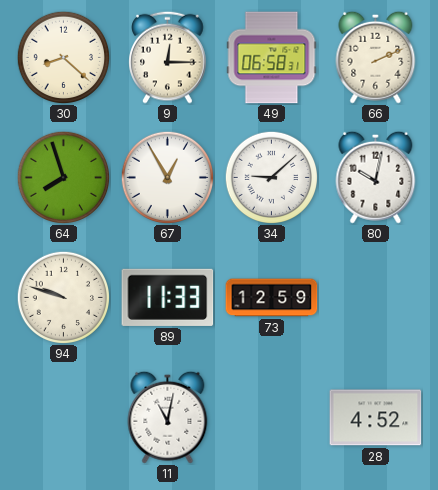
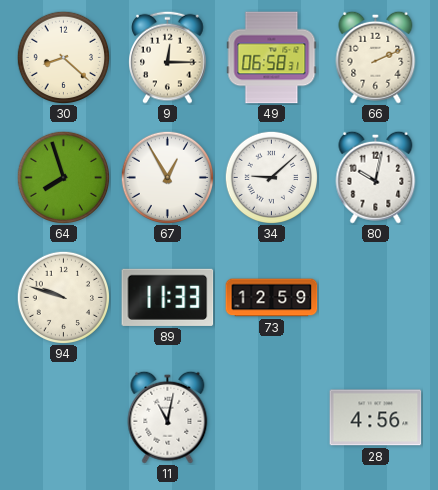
28: 4:52 -> 4:56 (376, 418)
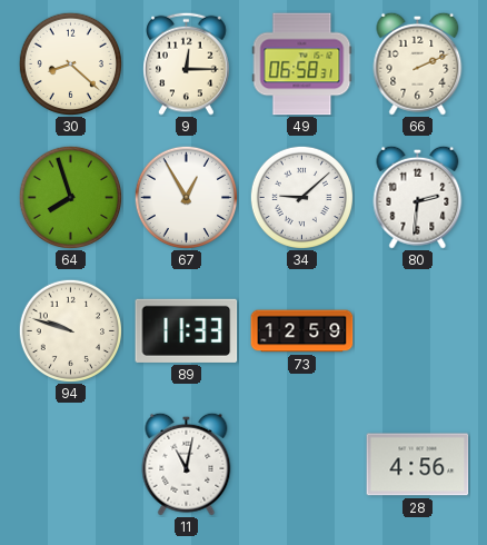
80: 10:02 -> 2:31 (418, 197)
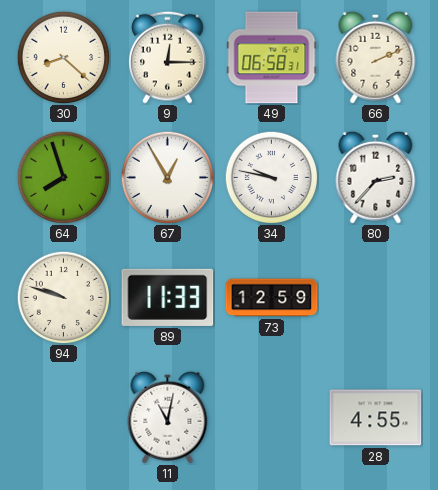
34: 9:08 -> 9:47 (271, 177)
80: 2:31 -> 2:37 (376, 177)
28: 4:56 -> 4:55 (376, 418)
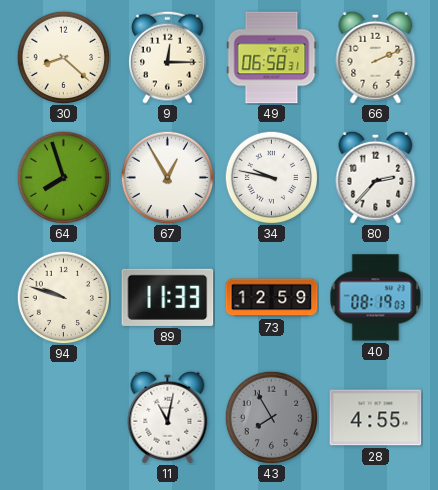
40: none -> 08:19 (376, 298)
43: none -> 7:55 (271, 417)
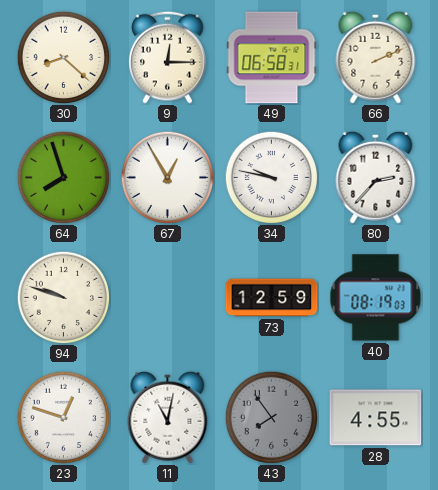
89: 11:33 -> none (168, 297)
23: none -> 12:48 (63, 417)
43: 7:55 -> 7:54 (271, 417)
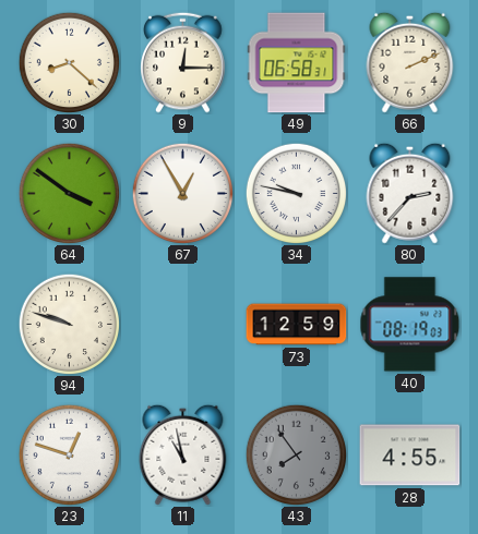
64: 7:57 -> 3:51 (69, 193)
11: 11:02 -> 10:58 (183, 454)
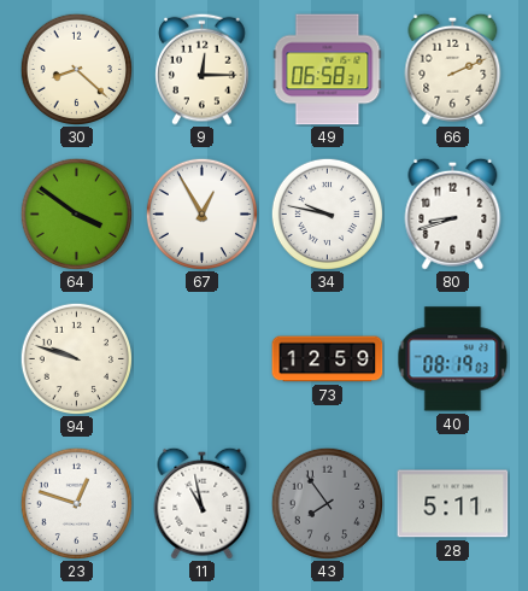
80: 2:37 -> 8:42 (453, 213)
28: 4:55 -> 5:11 (453, 504)
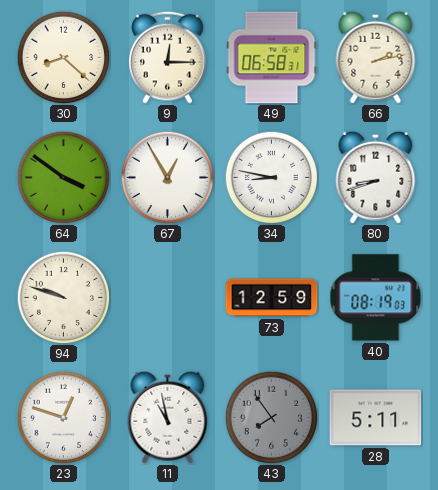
66: 2:11 -> 2:13 (376, 57)
34: 9:47 -> 8:47 (271, 177)
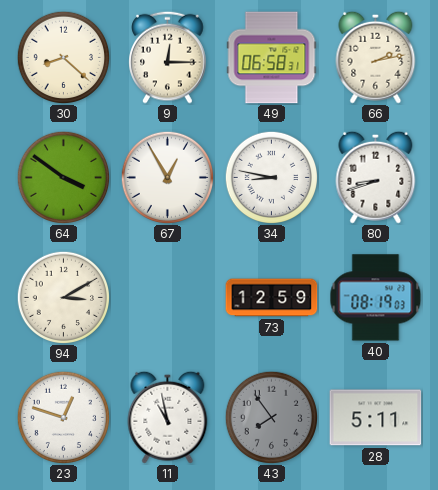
94: 9:48 -> 3:10 (63, 297)
